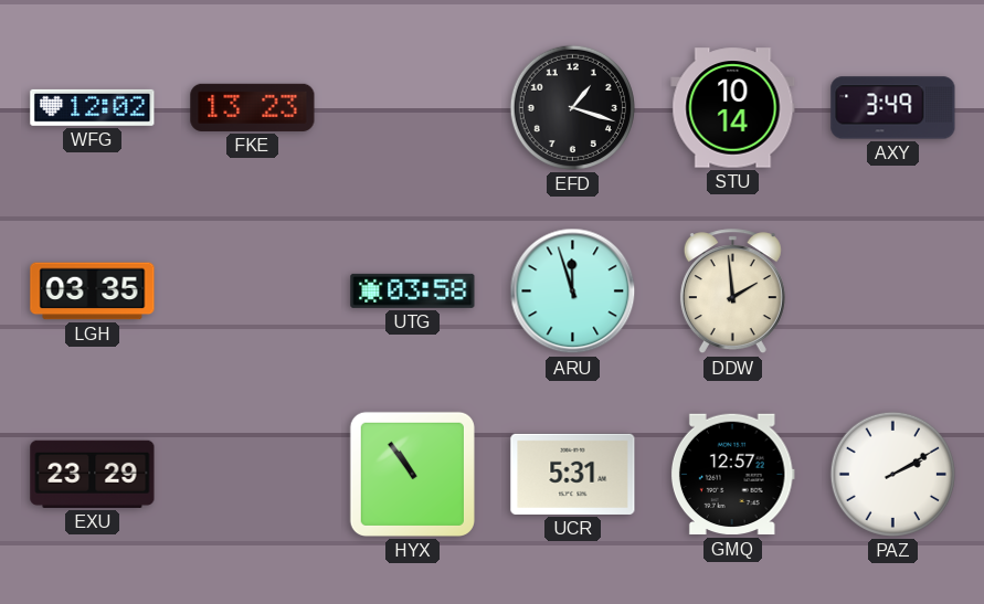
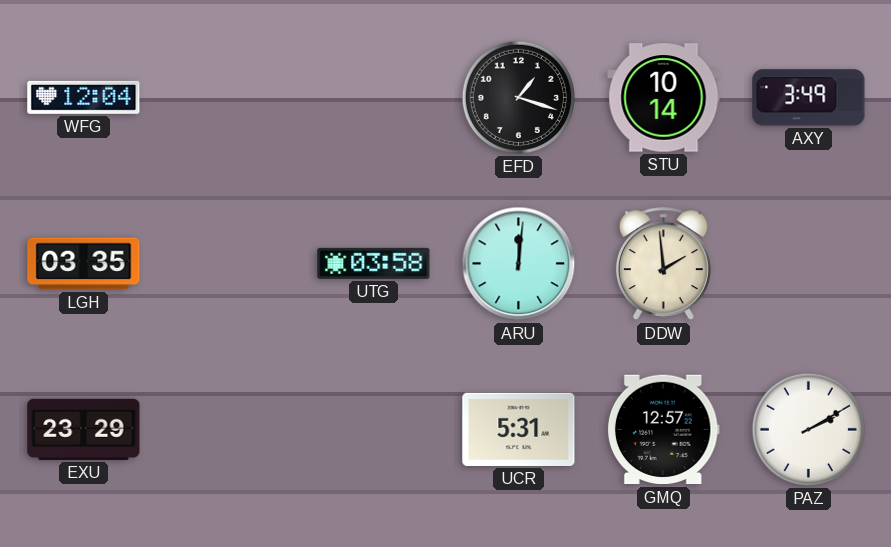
WFG: 12:02 -> 12:04 (84, 97)
FKE: 13:23 -> none (253, 107)
ARU: 11:57 -> 12:01 (519, 264)
HYX: 10:54 -> none (412, 474)
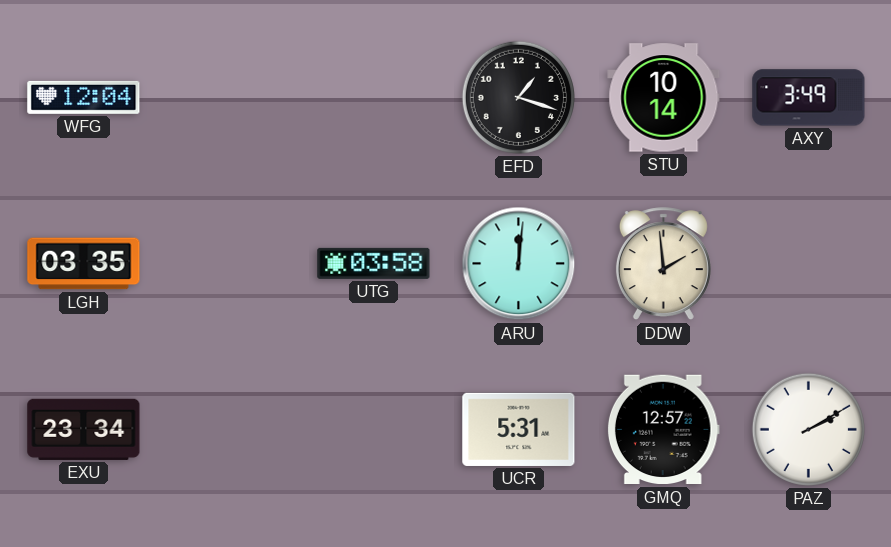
EXU: 23:29 -> 23:34 (84, 429)
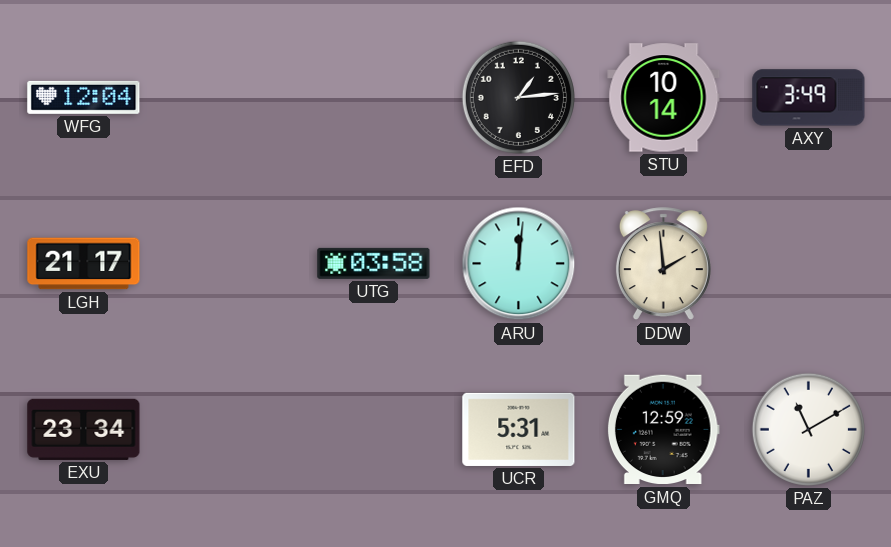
EFD: 1:18 -> 1:14 (518, 97)
LGH: 03:35 -> 21:17 (84, 264)
GMQ: 12:57 -> 12:59 (663, 430)
PAZ: 2:10 -> 11:10 (808, 429)
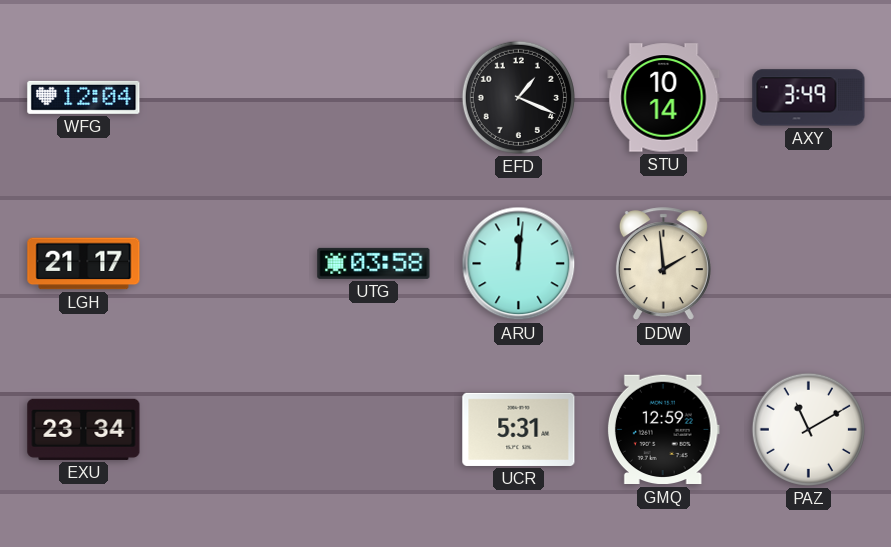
EFD: 1:14 -> 1:19 (518, 97)
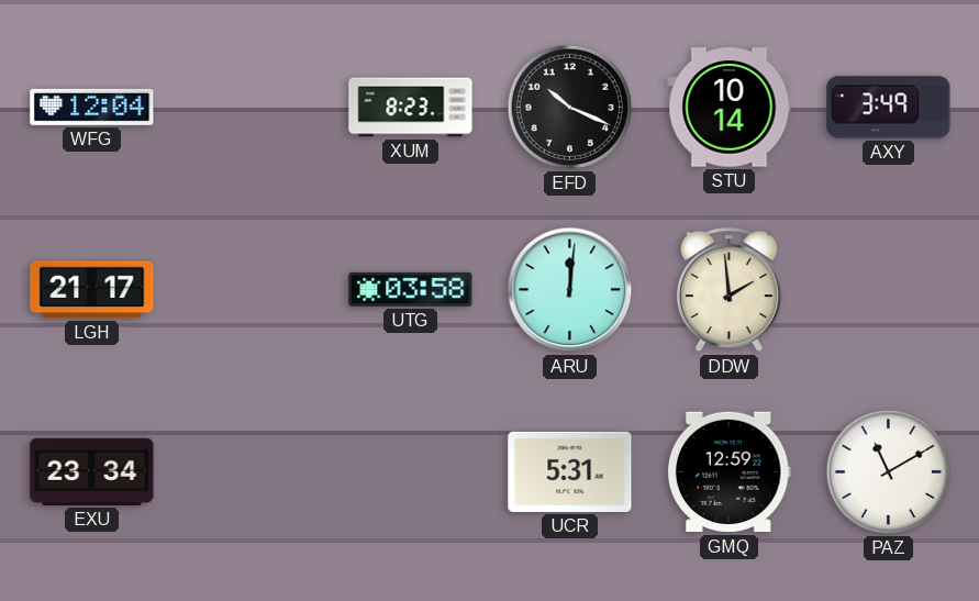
XUM: none -> 8:23 (411, 108)
EFD: 1:19 -> 10:19 (569, 107)
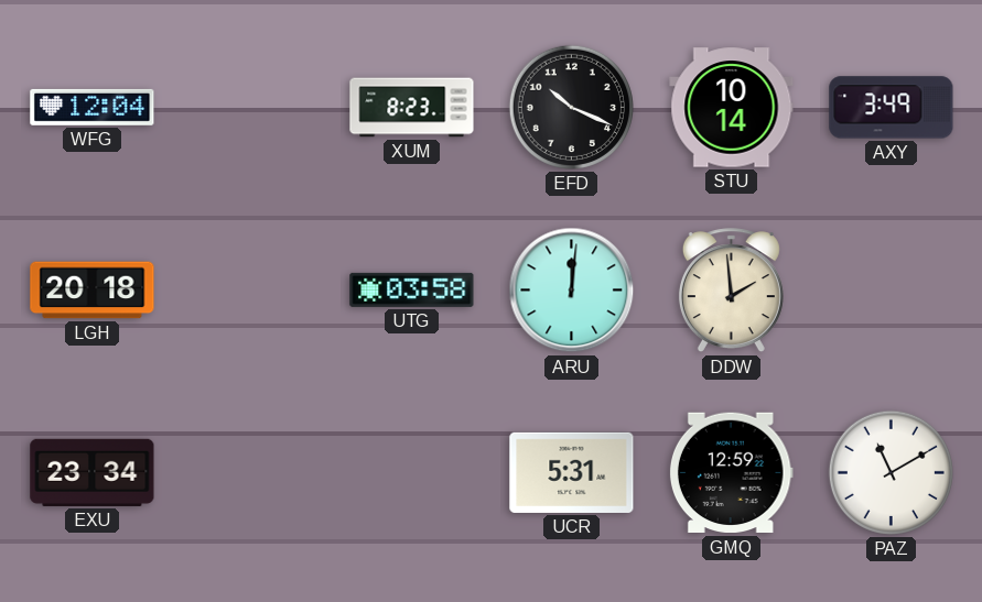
LGH: 21:17 -> 20:18 (93, 291)
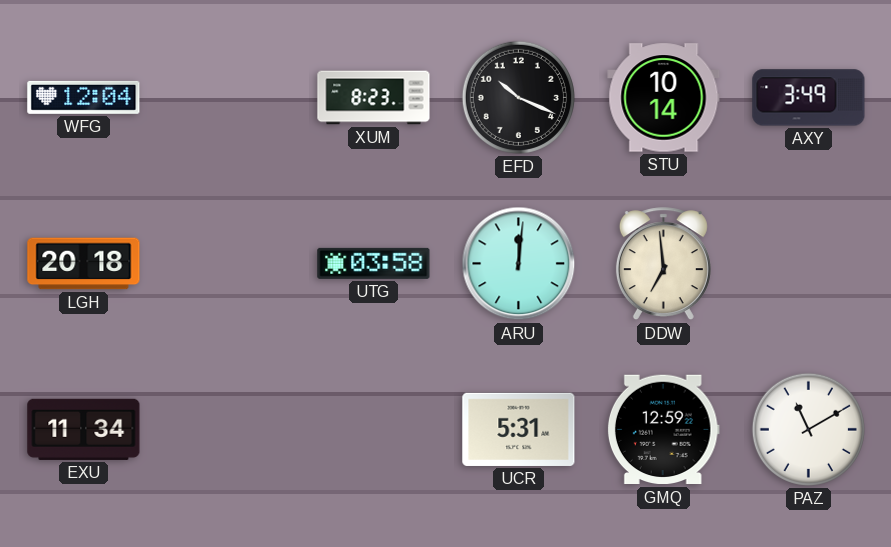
DDW: 1:59 -> 6:59 (663, 264)
EXU: 23:34 -> 11:34 (84, 429)
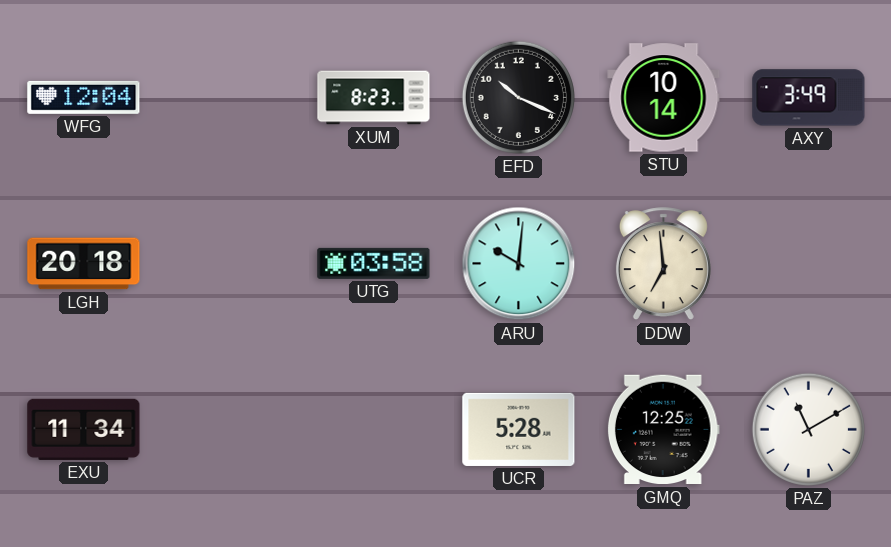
ARU: 12:01 -> 10:01 (519, 264)
UCR: 5:31 -> 5:28 (519, 429)
GMQ: 12:59 -> 12:25 (663, 430)
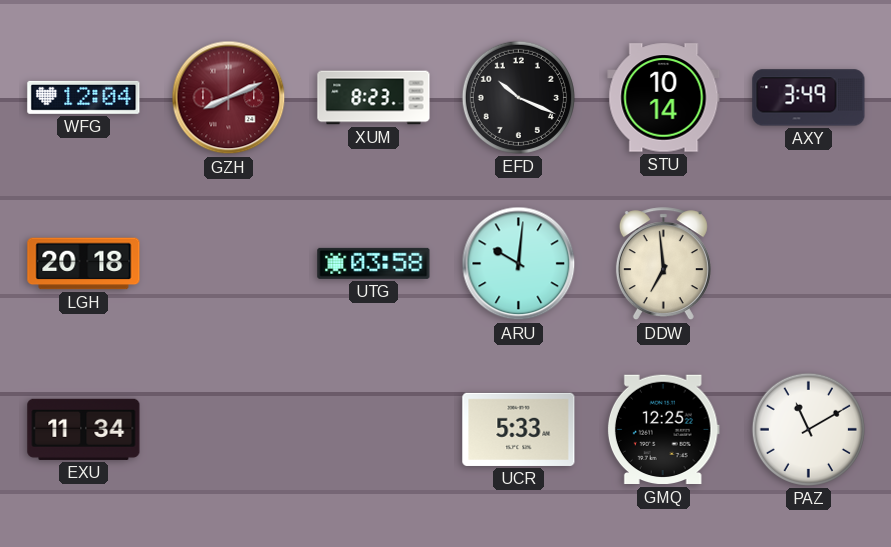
GZH: none -> 8:11 (229, 98)
UCR: 5:28 -> 5:33 (519, 429)
